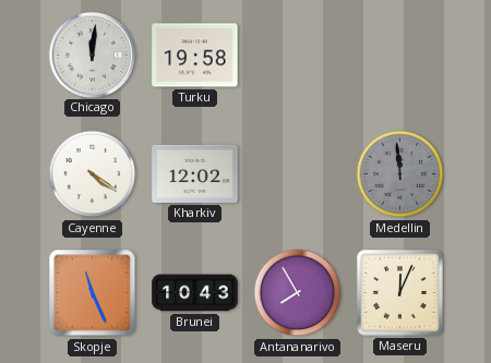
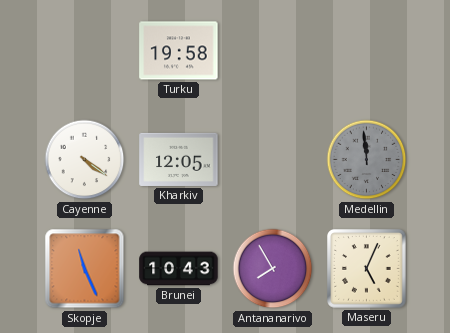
Chicago: 12:01 -> none (92, 55)
Kharkiv: 12:02 -> 12:05 (179, 159)
Maseru: 12:04 -> 5:04 (367, 269)
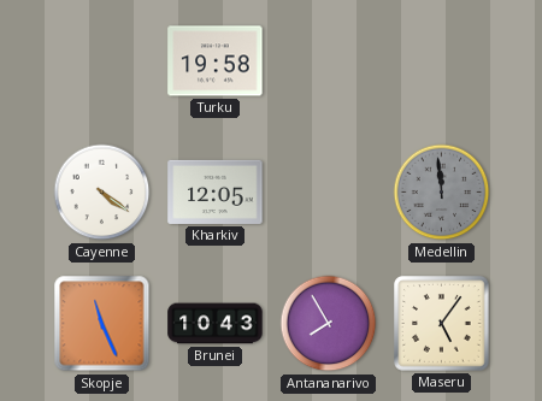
Maseru: 5:04 -> 5:06 (442, 324)
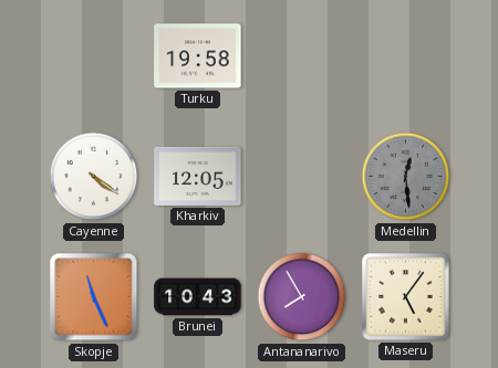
Medellin: 11:59 -> 12:29 (406, 177)
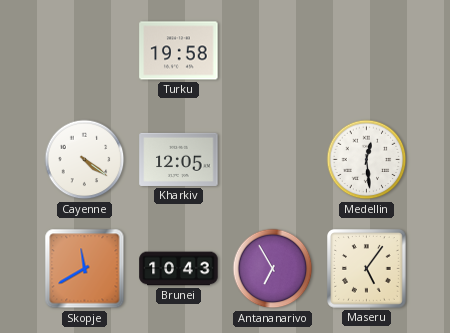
Medellin dial: grey -> white (367, 160)
Skopje: 11:26 -> 11:40 (85, 269)
Antananarivo: 7:55 -> 6:55 (273, 269)
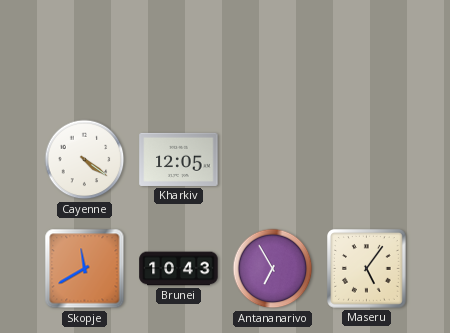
Turku: 19:58 -> none (179, 51)
Medellin: 12:29 -> none (367, 160)
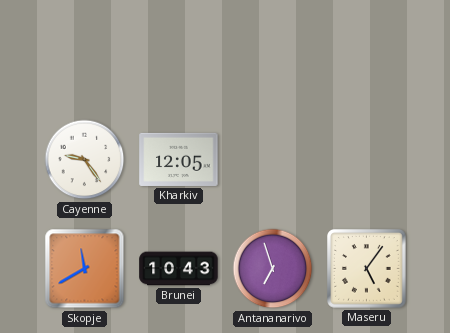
Cayenne: 4:21 -> 9:24 (85, 160)
Antananarivo: 6:55 -> 6:57 (273, 269)
